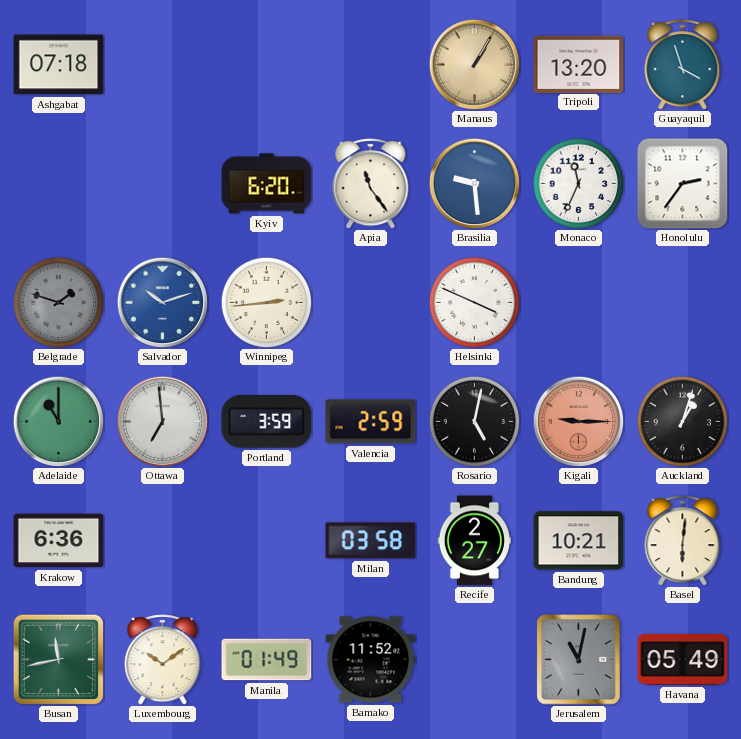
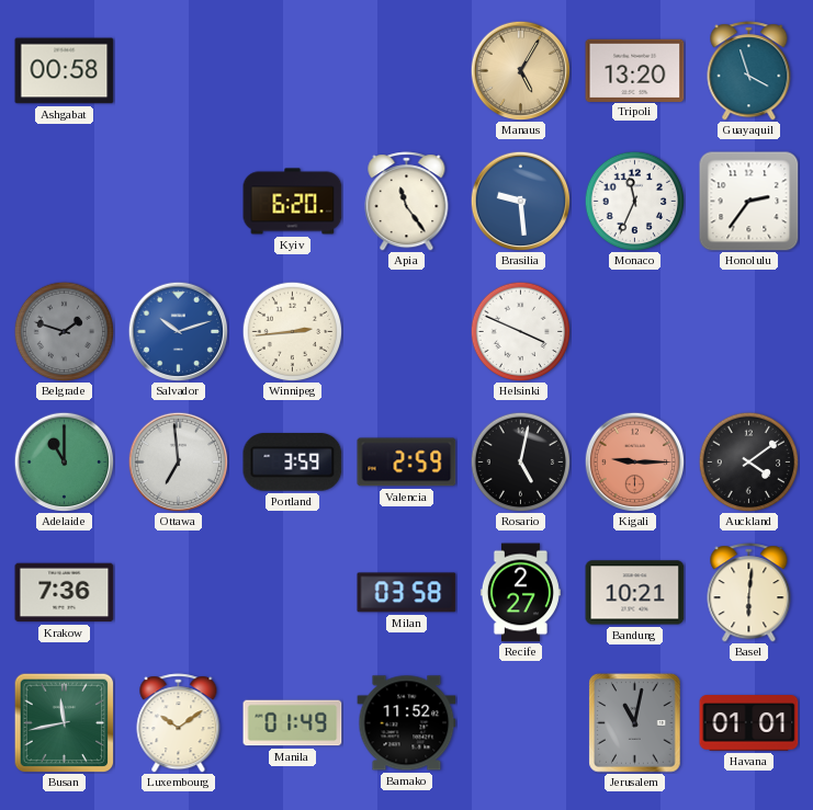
Ashgabat: 07:18 -> 00:58 (65, 71)
Manaus: 1:05 -> 5:05 (520, 70)
Auckland: 1:03 -> 4:09 (748, 461)
Krakow: 6:36 -> 7:36 (65, 593)
Havana: 05:49 -> 01:01 (749, 723)
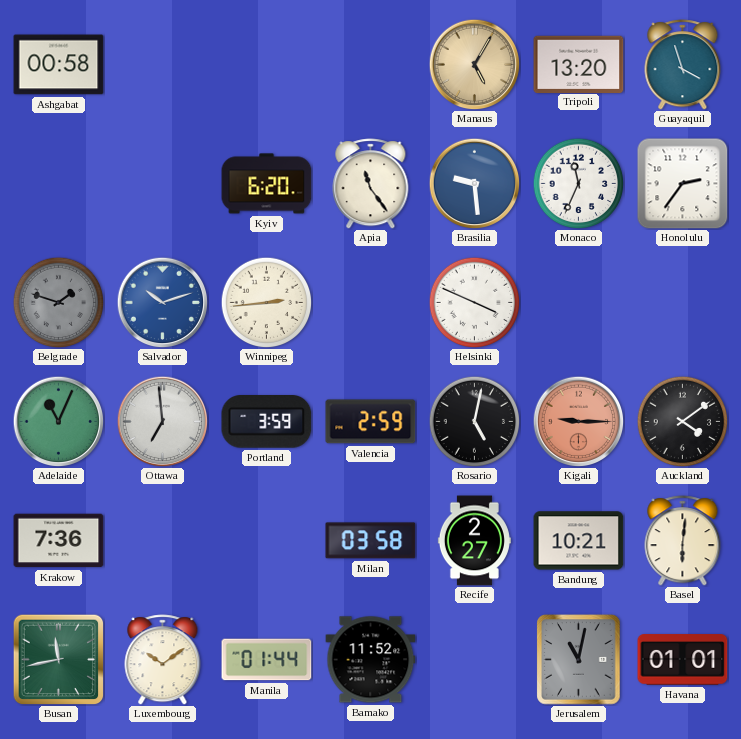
Adelaide: 11:00 -> 11:04 (58, 421)
Manila: 01:49 -> 01:44 (267, 660)
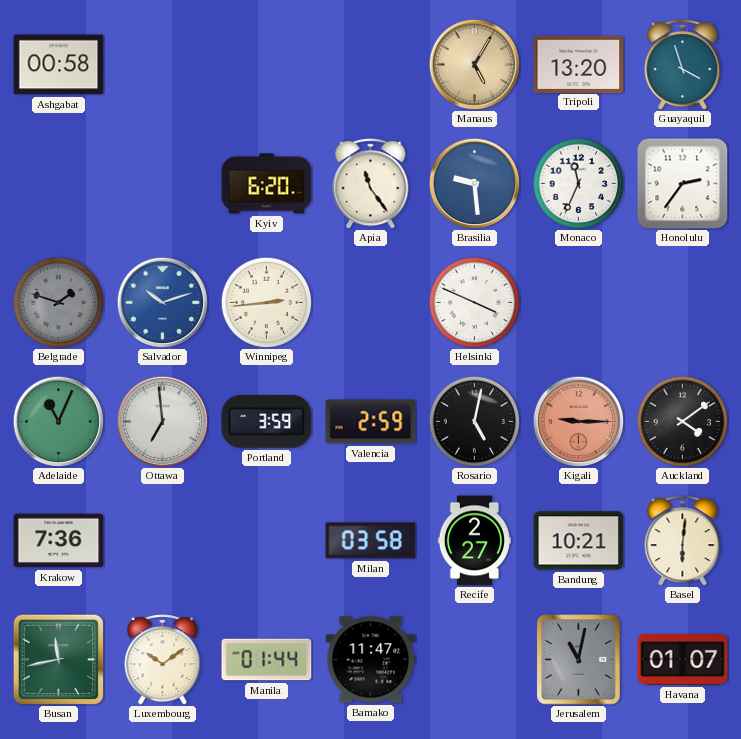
Bamako: 11:52 -> 11:47 (371, 660)
Havana: 01:01 -> 01:07 (683, 660)
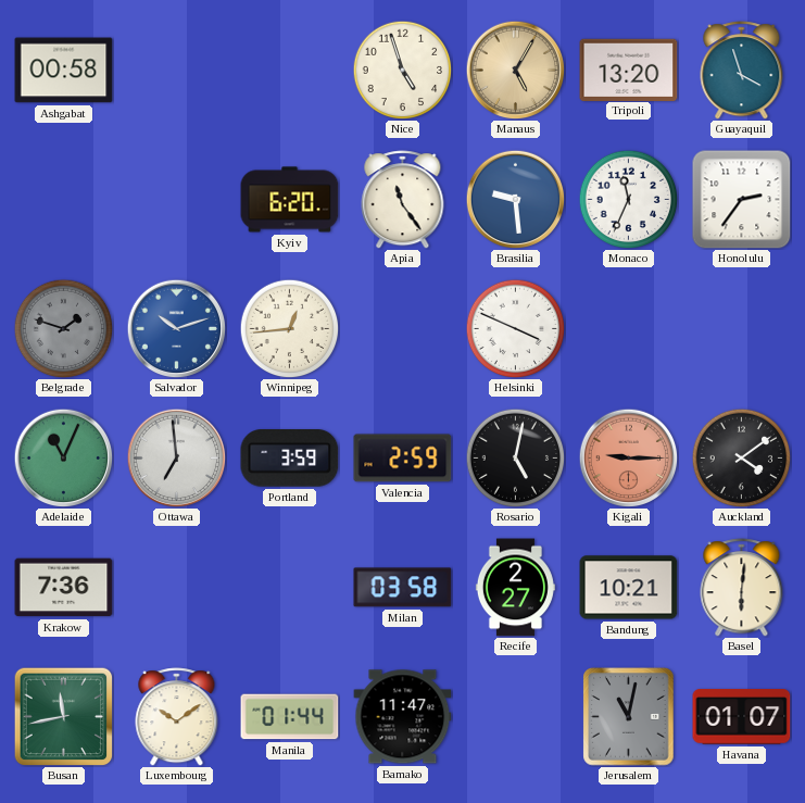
Nice: none -> 4:57 (402, 70)
Winnipeg: 2:44 -> 12:44 (289, 328)
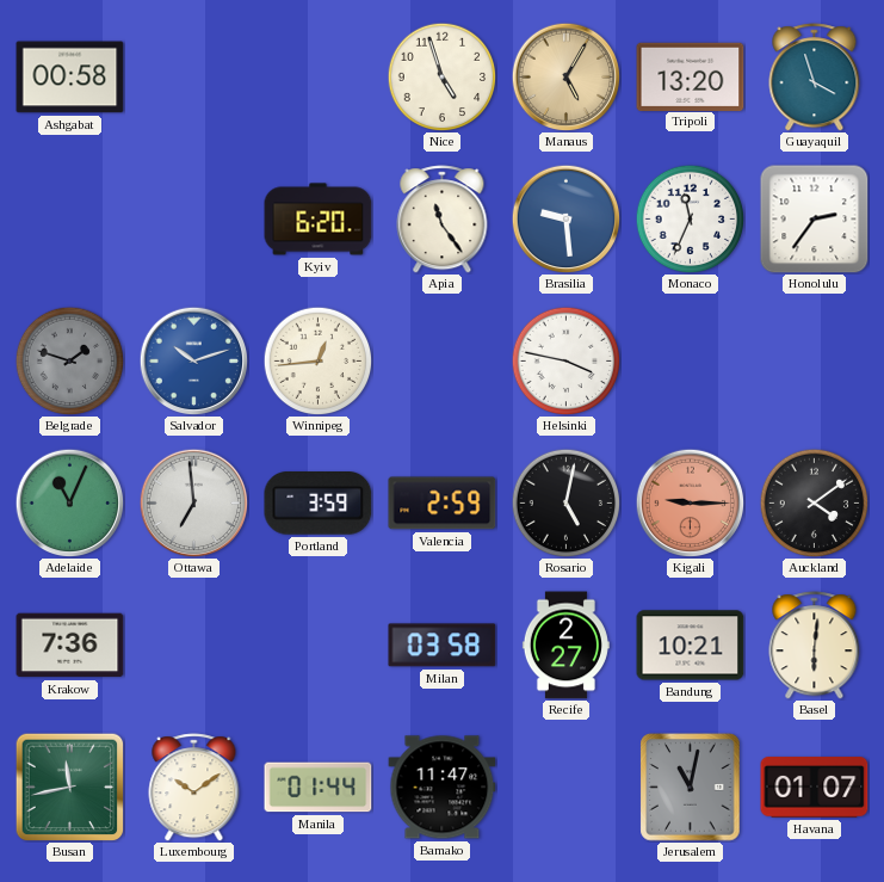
Helsinki: 3:49 -> 3:47 (565, 360)
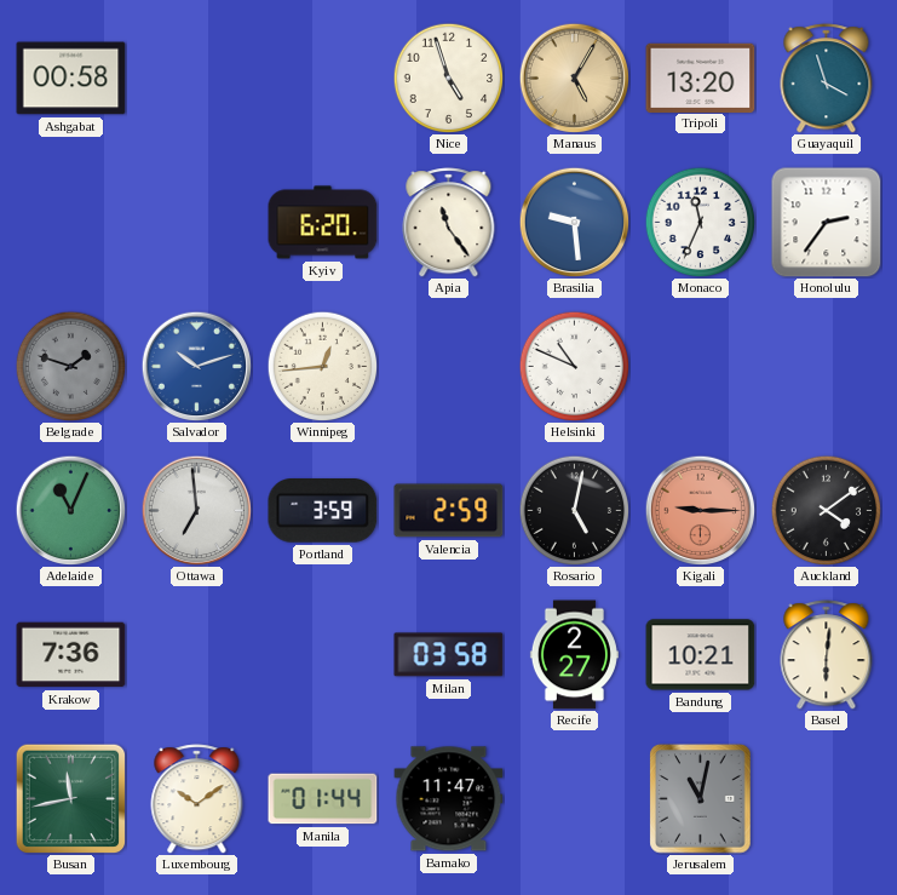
Helsinki: 3:47 -> 10:49 (574, 366)
Havana: 01:07 -> none (815, 788)
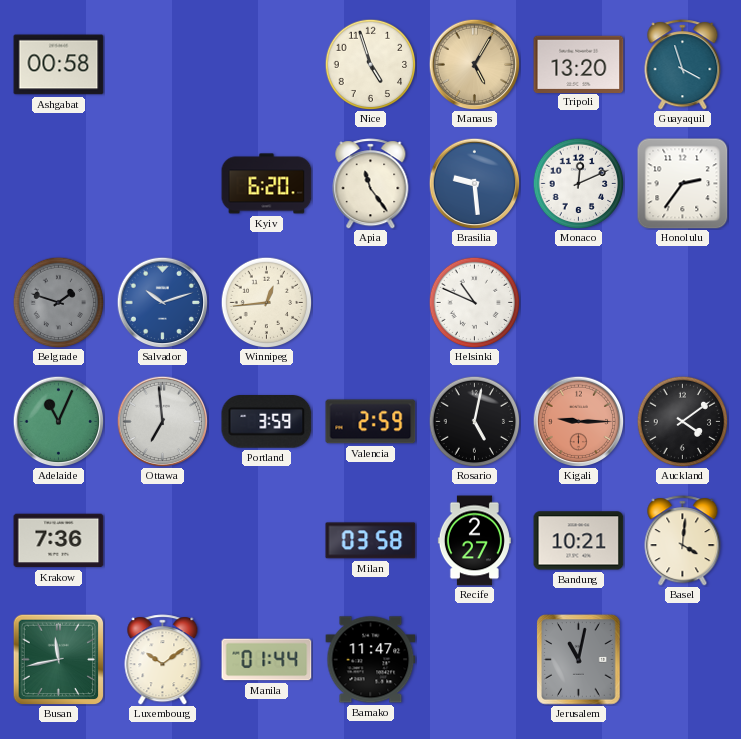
Monaco: 11:34 -> 12:11 (578, 183)
Basel: 6:01 -> 4:01 (683, 541)
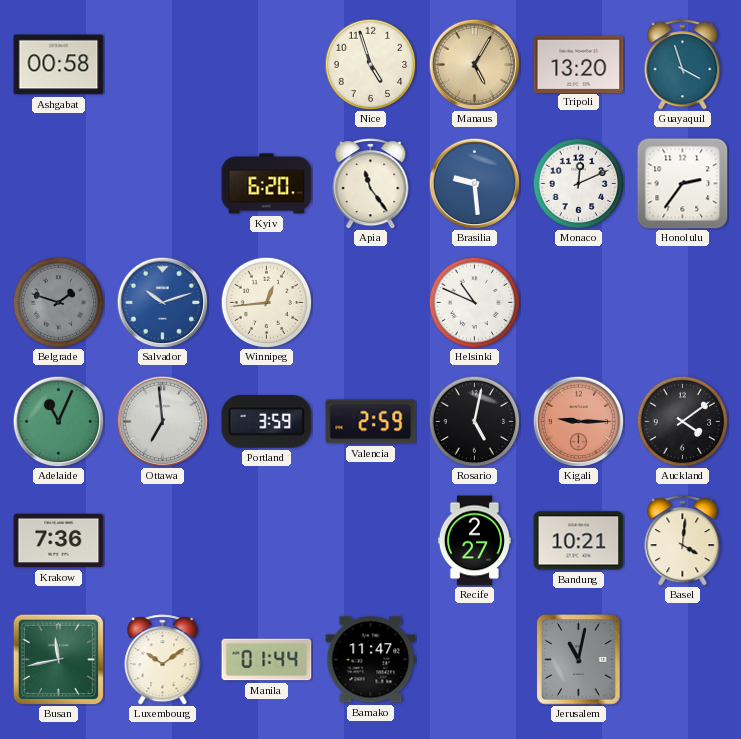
Milan: 03:58 -> none (371, 541)
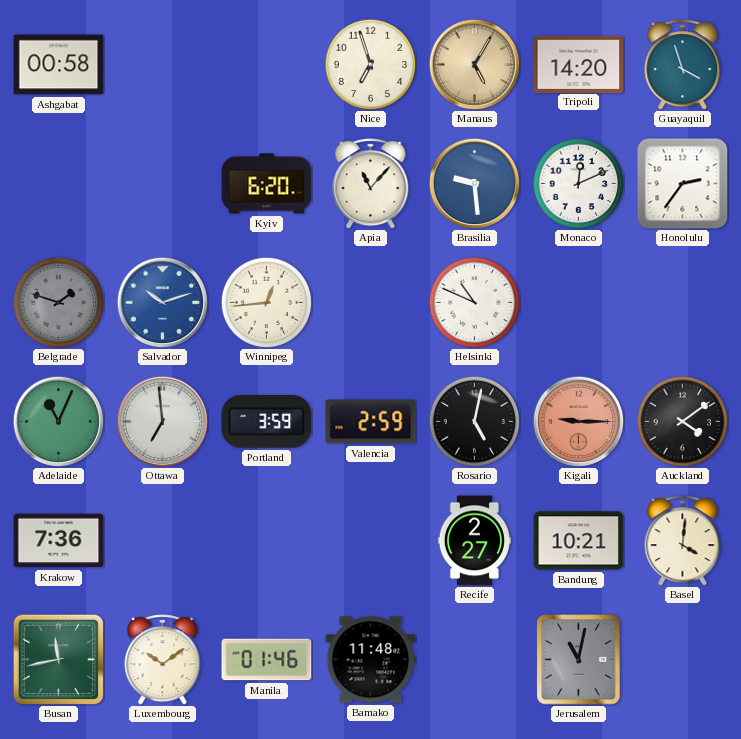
Nice: 4:57 -> 6:57 (370, 64)
Tripoli: 13:20 -> 14:20 (579, 64)
Apia: 11:24 -> 11:07 (371, 184)
Manila: 01:44 -> 01:46 (267, 660)
Bamako: 11:47 -> 11:48 (371, 660)
